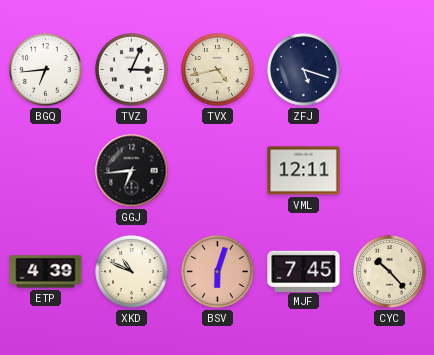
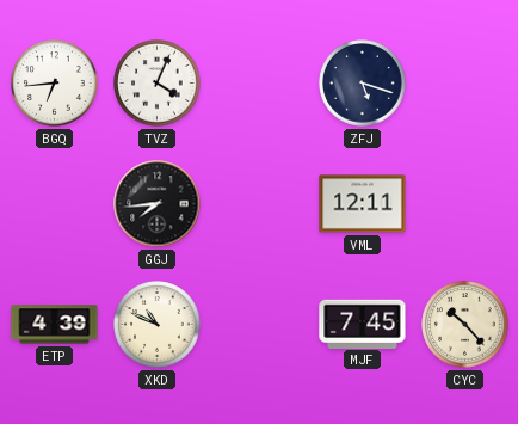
TVZ: 3:04 -> 4:04 (158, 84)
TVX: 4:43 -> none (218, 70)
GGJ: 6:44 -> 7:44 (158, 204)
BSV: 6:03 -> none (218, 272)
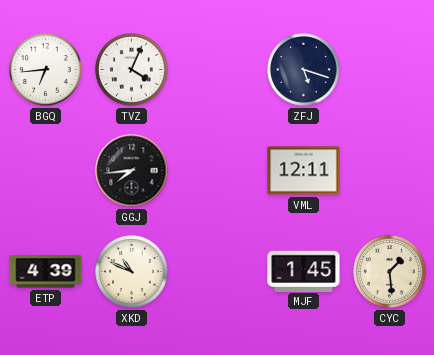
MJF: 7:45 -> 1:45 (304, 271)
CYC: 10:23 -> 1:29 (390, 272)
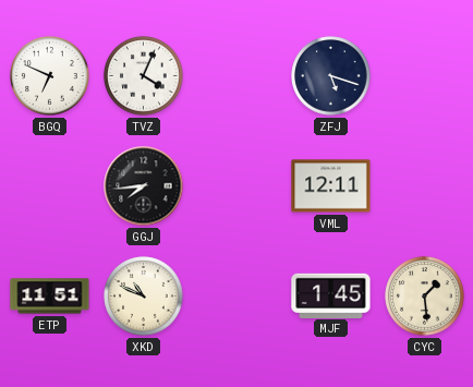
BGQ: 6:44 -> 6:49 (50, 76)
ETP: 4:39 -> 11:51 (50, 297)
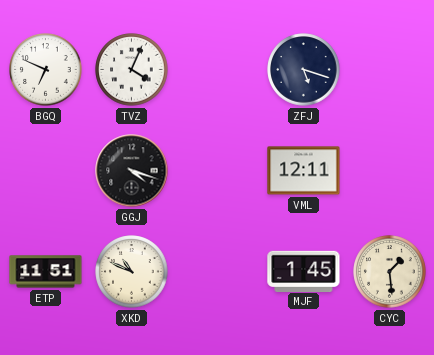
GGJ: 7:44 -> 4:18 (132, 171)
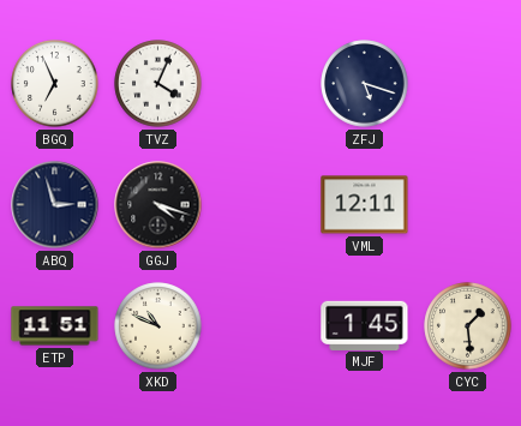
BGQ: 6:49 -> 6:56 (55, 84)
ABQ: none -> 2:57 (55, 205)
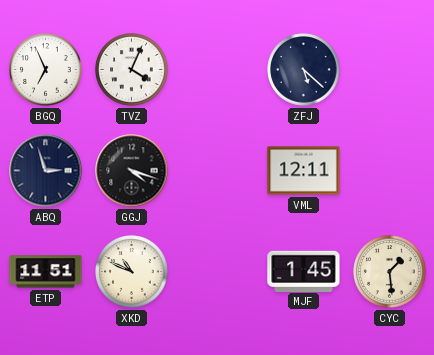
ZFJ: 5:18 -> 5:22 (304, 70)
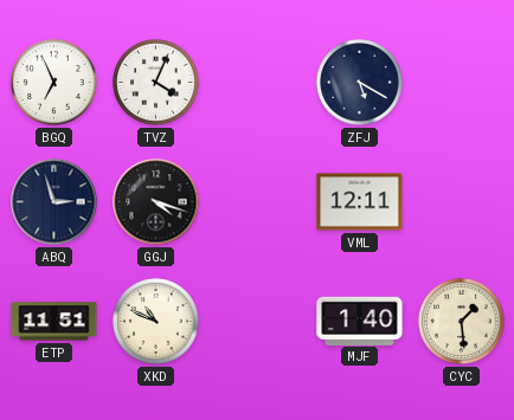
ZFJ: 5:22 -> 5:20 (360, 83)
MJF: 1:45 -> 1:40 (360, 321)
